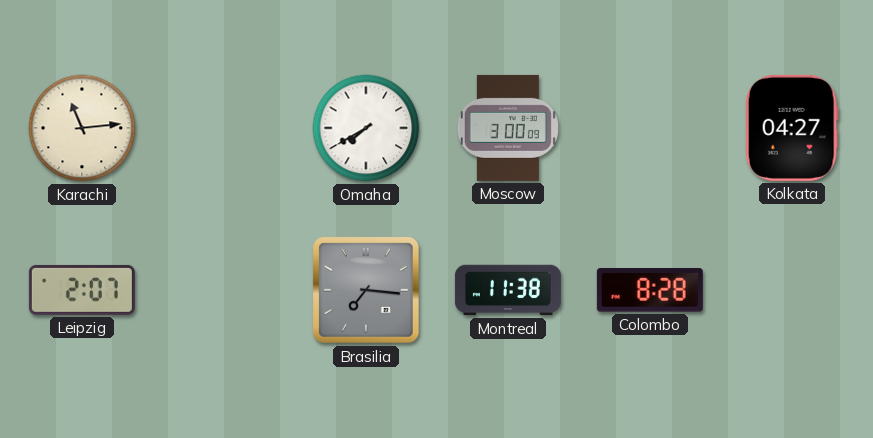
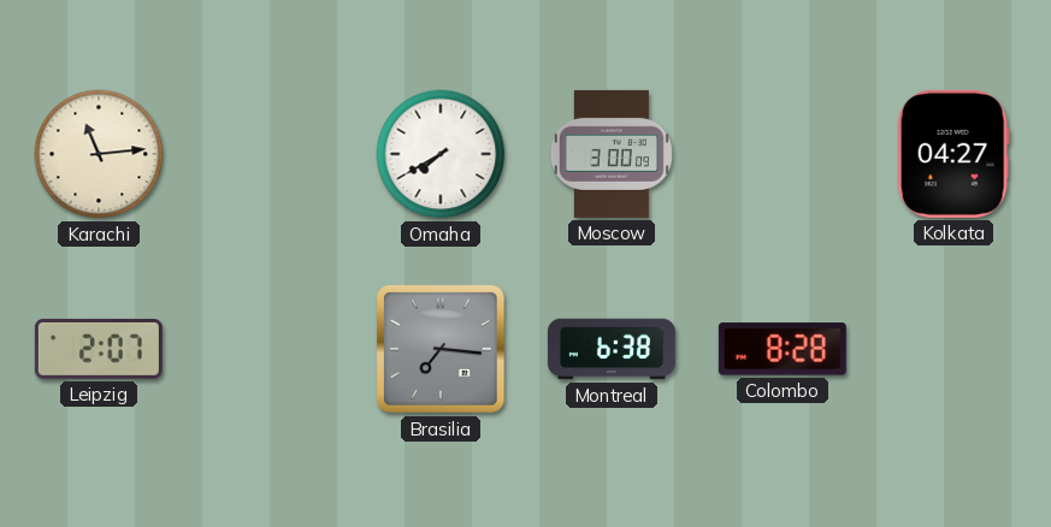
Montreal: 11:38 -> 6:38 (612, 349)
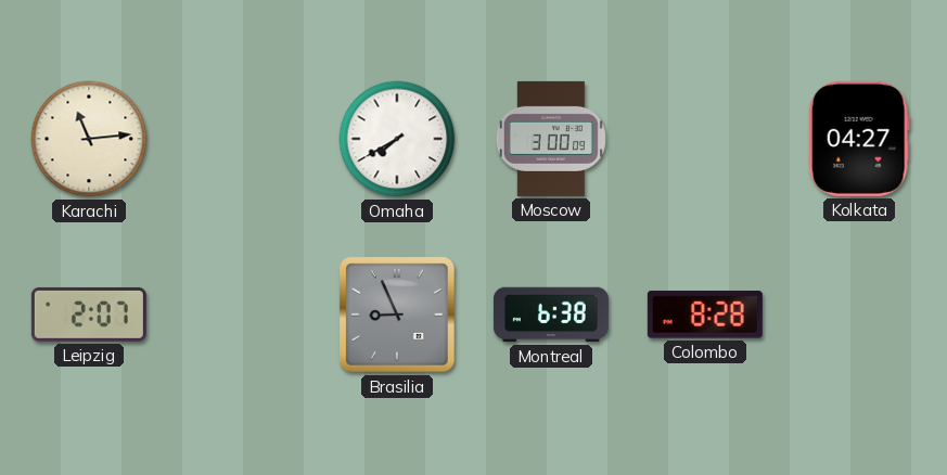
Brasilia: 7:16 -> 8:56 (397, 314)
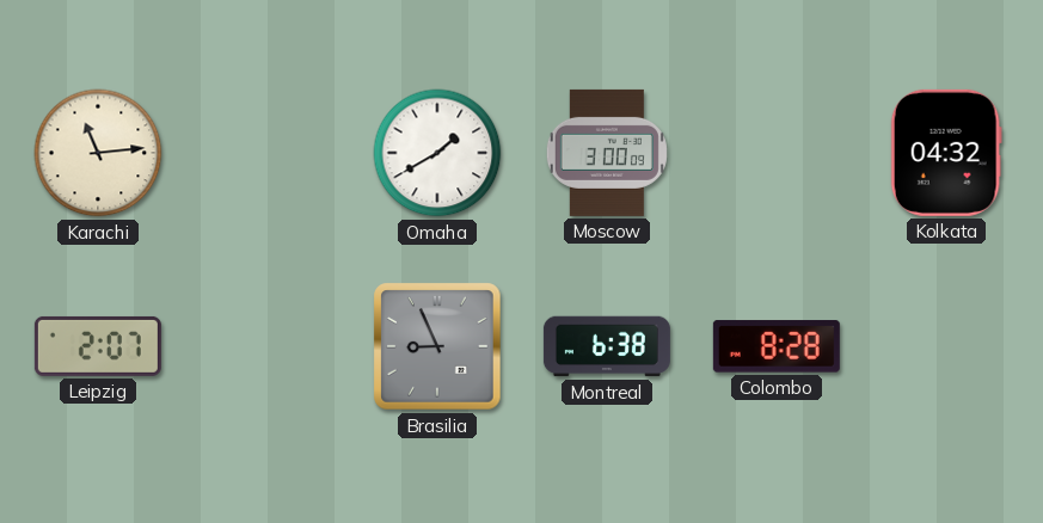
Omaha: 7:40 -> 1:40 (437, 153)
Kolkata: 04:27 -> 04:32 (946, 153)
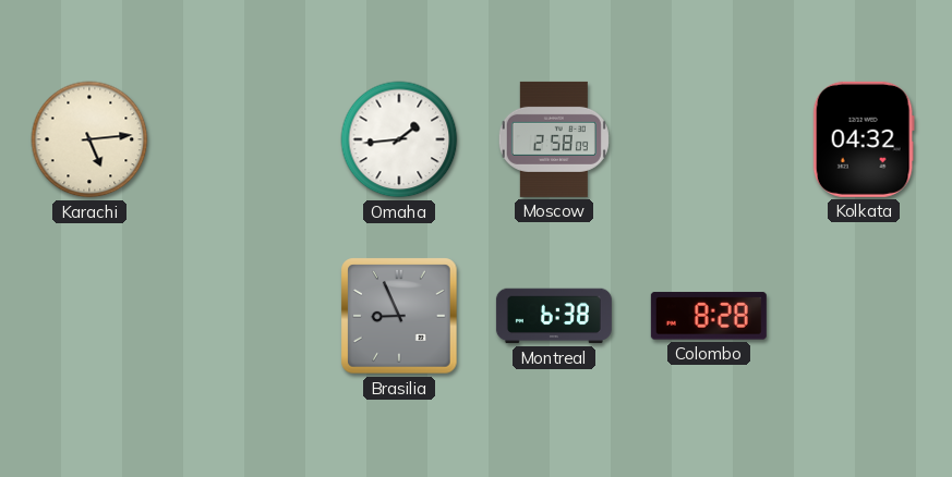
Karachi: 11:14 -> 5:14 (89, 139)
Omaha: 1:40 -> 1:44 (399, 139)
Moscow: 3:00 -> 2:58 (554, 139)
Leipzig: 2:07 -> none (98, 346)
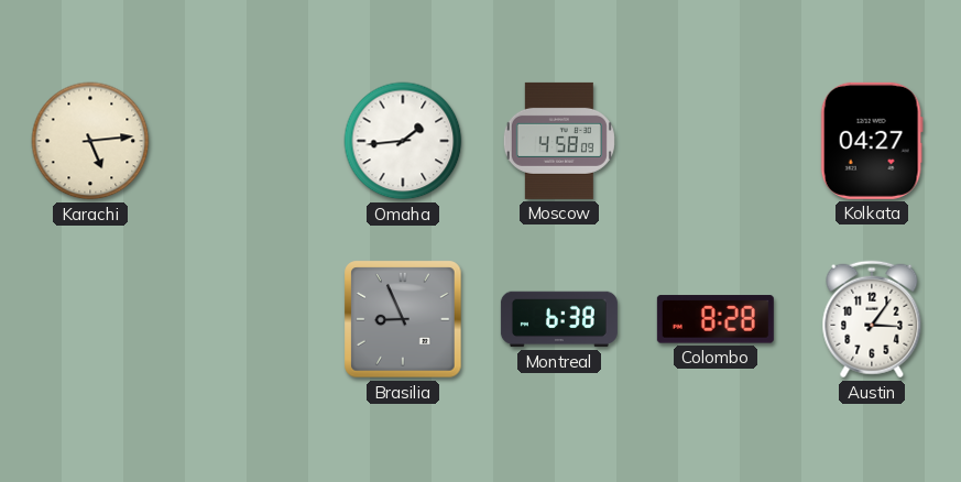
Moscow: 2:58 -> 4:58 (559, 141)
Kolkata: 04:32 -> 04:27 (872, 141)
Austin: none -> 3:06 (872, 319)
